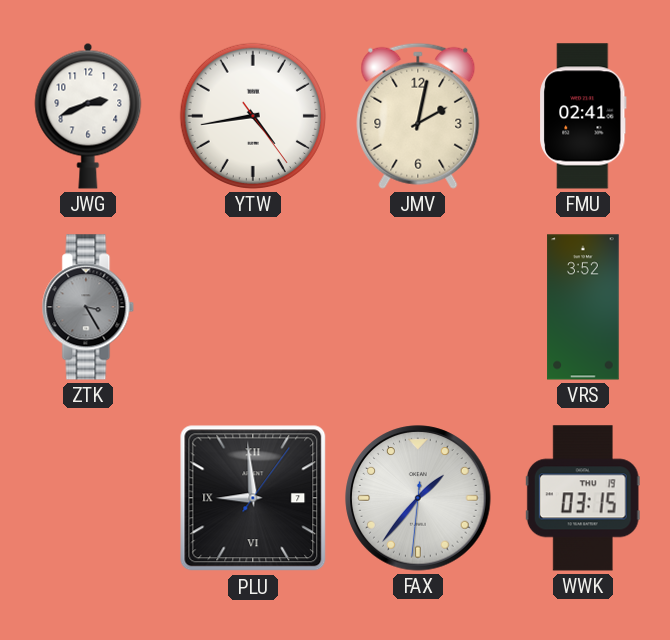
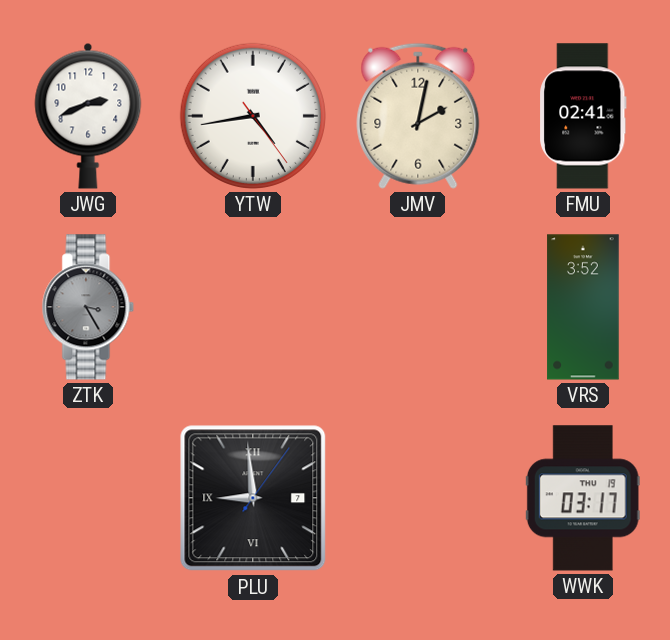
FAX: 1:36 -> none (418, 498)
WWK: 03:15 -> 03:17 (583, 498)
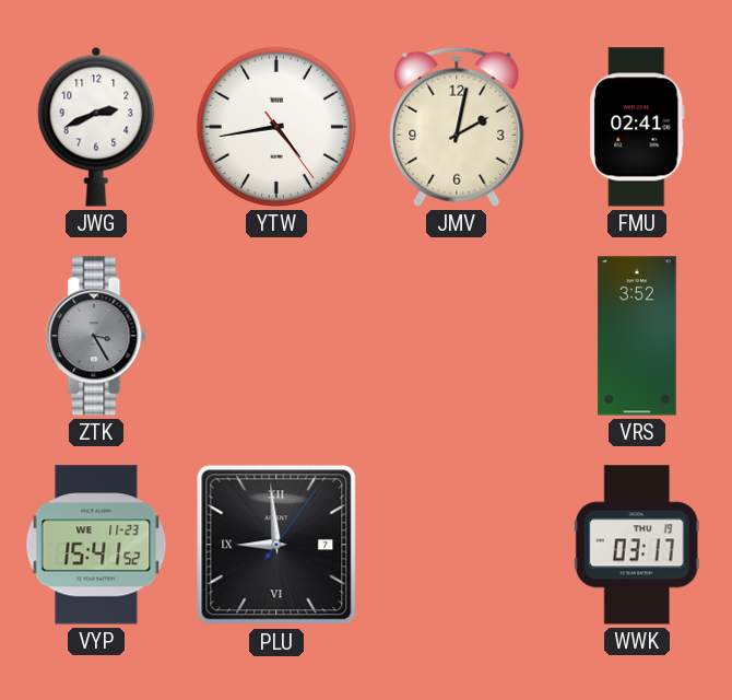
VYP: none -> 15:41 (96, 545)
